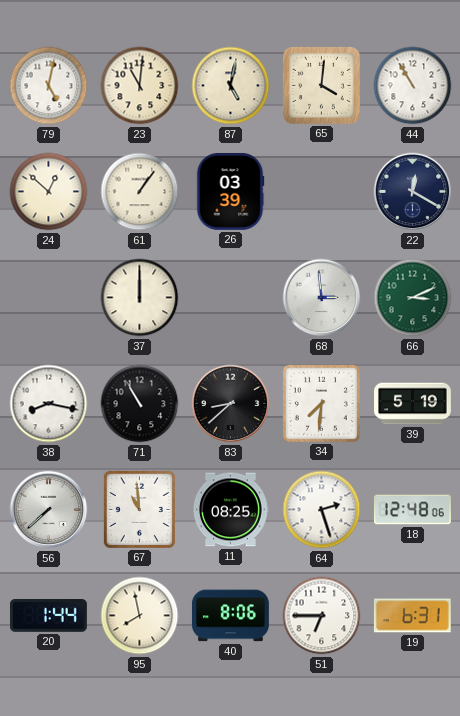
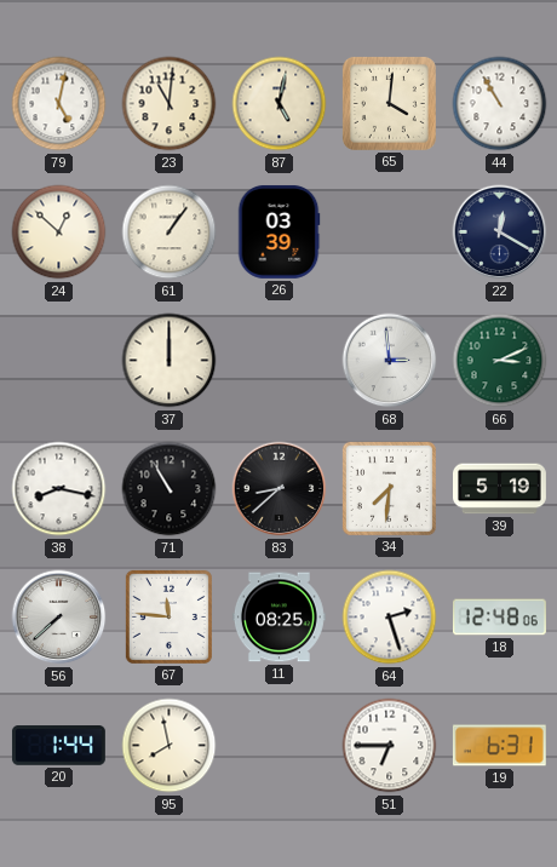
67: 10:59 -> 11:46 (168, 616)
40: 8:06 -> none (230, 616)
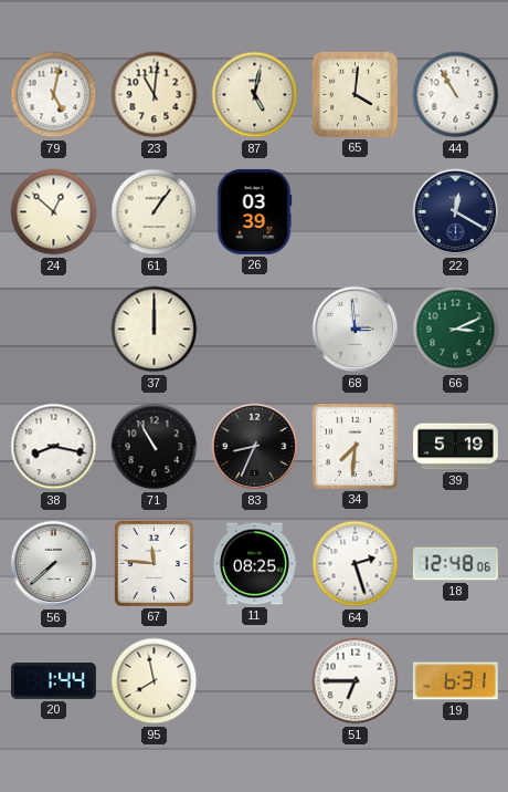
83: 8:38 -> 8:34 (255, 447)
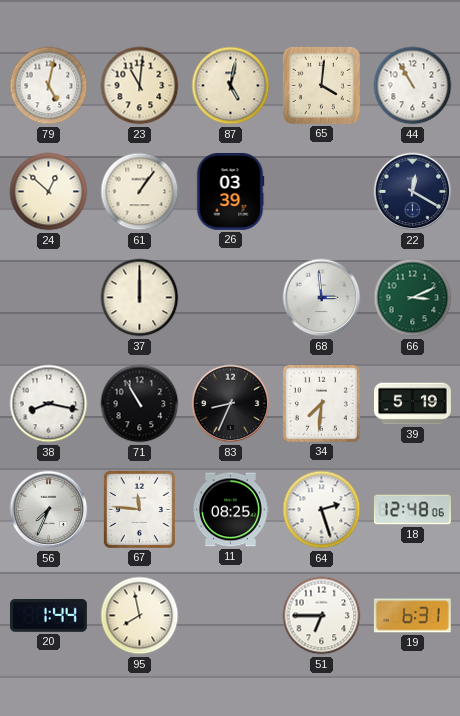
56: 7:38 -> 7:34 (49, 510)
